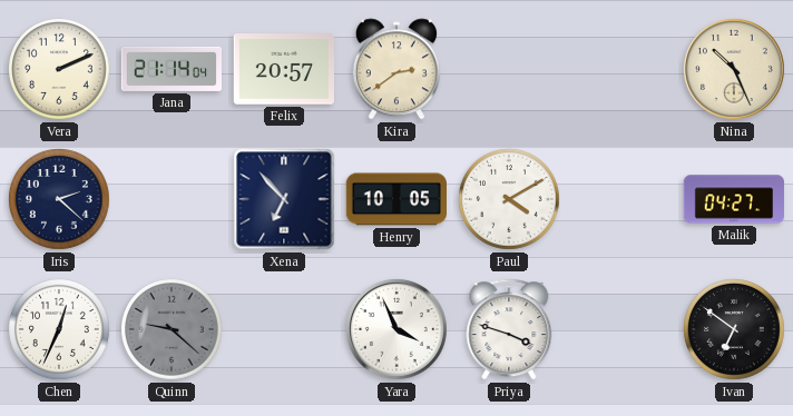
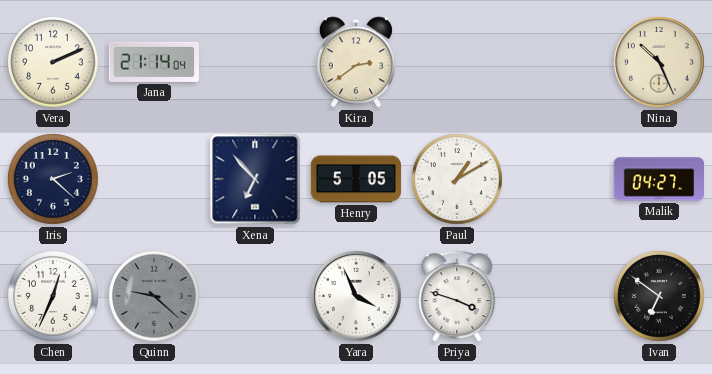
Felix: 20:57 -> none (283, 69)
Henry: 10:05 -> 5:05 (355, 179)
Paul: 4:10 -> 1:10 (458, 180)
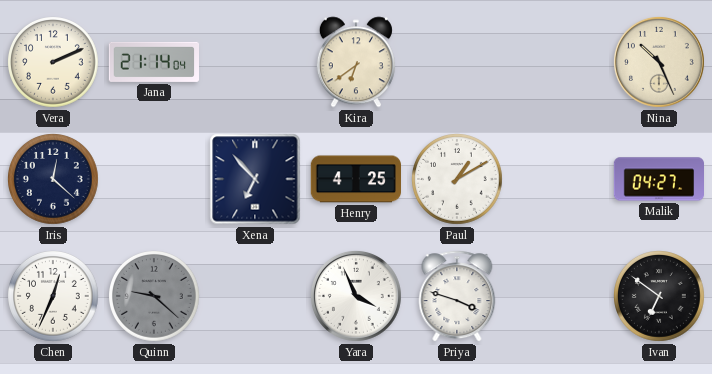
Kira: 2:39 -> 6:39 (356, 62)
Iris: 2:22 -> 12:22 (54, 180)
Henry: 5:05 -> 4:25 (355, 179)
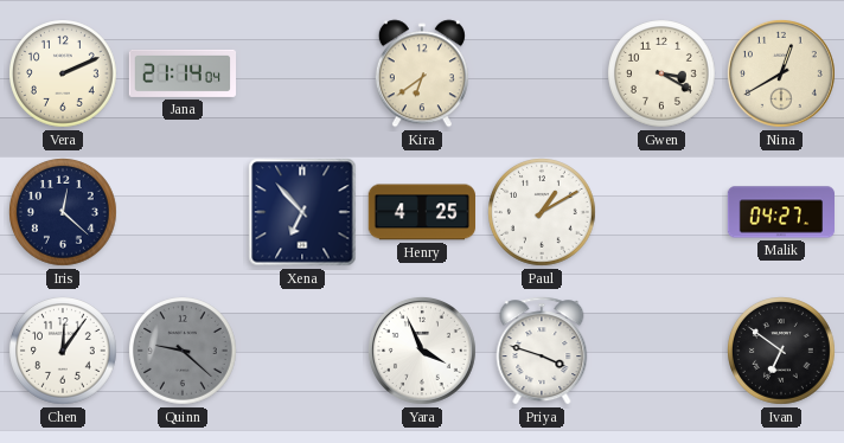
Gwen: none -> 3:20 (663, 75)
Nina: 10:26 -> 12:40 (781, 73)
Chen: 12:34 -> 12:06 (64, 352)
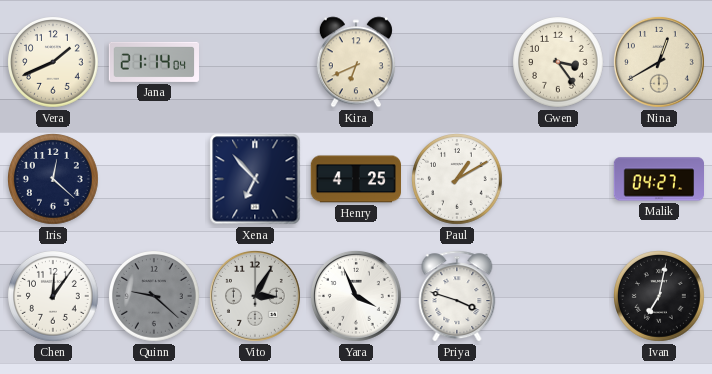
Vera: 2:11 -> 1:41 (54, 63)
Kira: 6:39 -> 6:41 (356, 62)
Gwen: 3:20 -> 3:24 (559, 63)
Vito: none -> 3:05 (255, 296)
Ivan: 6:51 -> 7:02 (660, 297)
